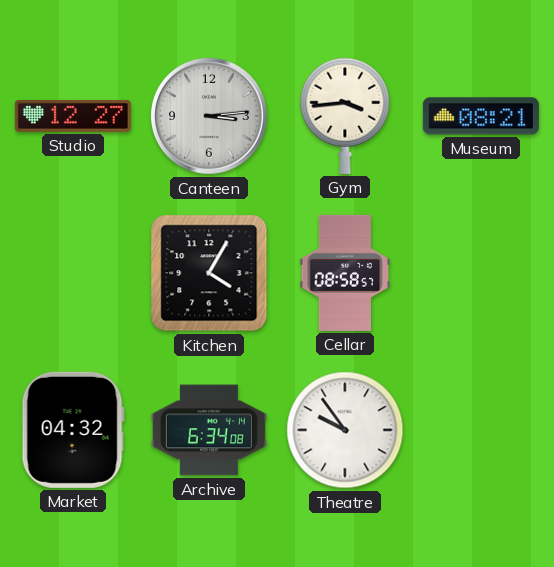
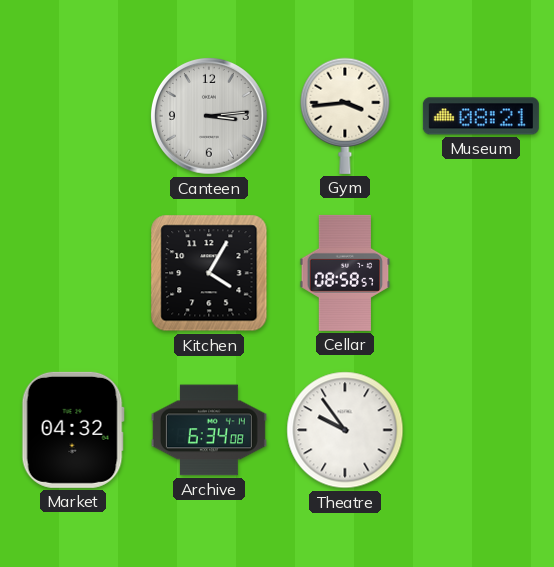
Studio: 12:27 -> none (73, 116)
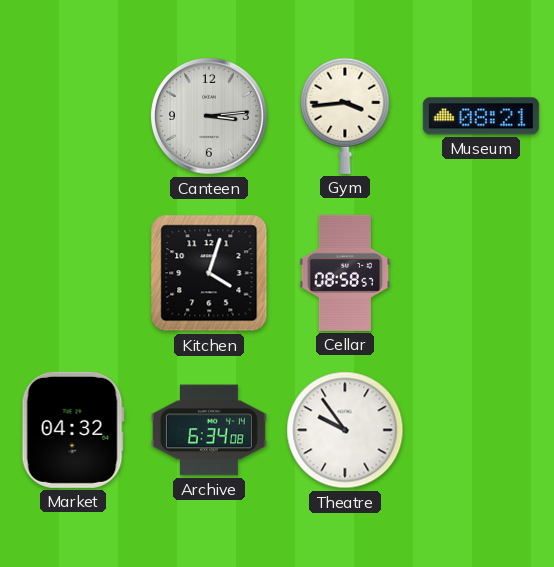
Kitchen: 4:05 -> 4:03 (209, 273)
